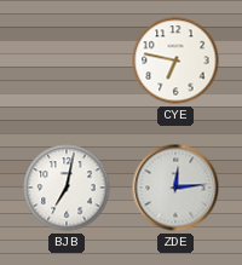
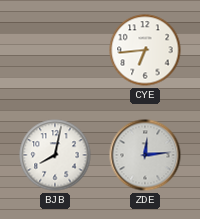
CYE: 6:47 -> 6:44 (145, 50)
BJB: 7:02 -> 8:02 (55, 155)
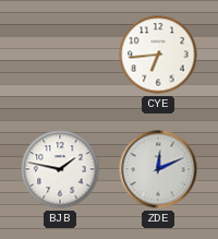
BJB: 8:02 -> 1:47 (60, 169)
ZDE: 12:14 -> 12:11 (158, 169)
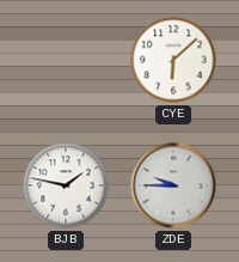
CYE: 6:44 -> 6:08 (173, 60)
ZDE: 12:11 -> 9:45 (173, 185)
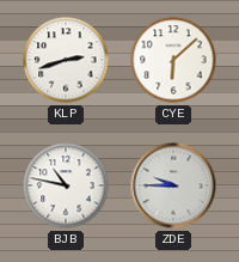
KLP: none -> 2:42 (66, 60)
BJB: 1:47 -> 10:47 (66, 185)
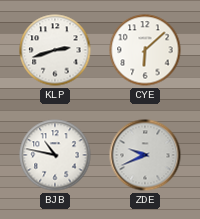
ZDE: 9:45 -> 9:41 (145, 155)
